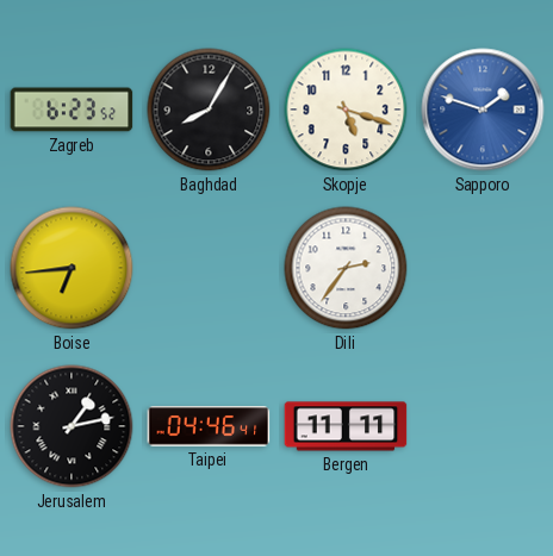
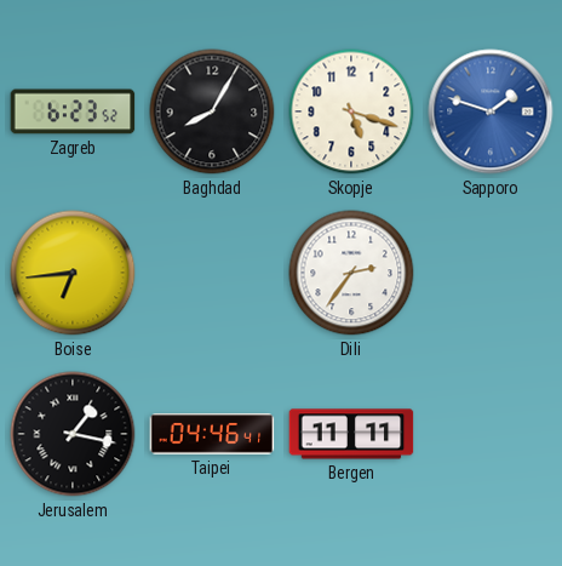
Jerusalem: 1:13 -> 1:17 (73, 434)
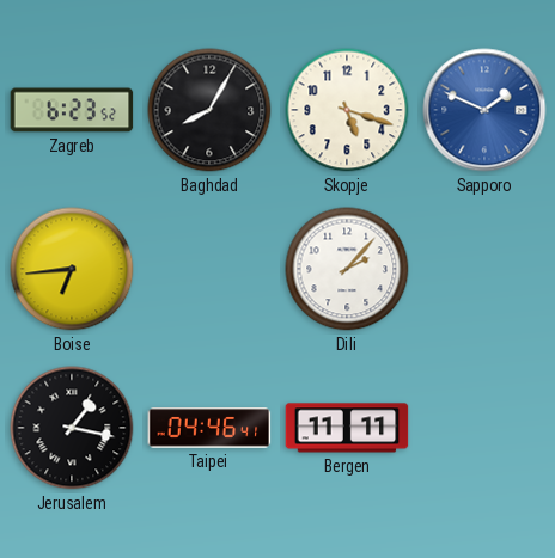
Sapporo: 1:48 -> 1:49 (484, 110)
Dili: 2:36 -> 2:07 (347, 269)
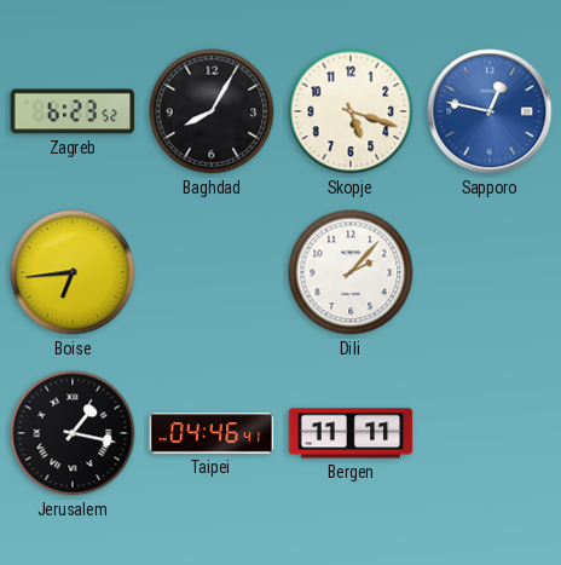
Sapporo: 1:49 -> 12:47 (490, 111)
